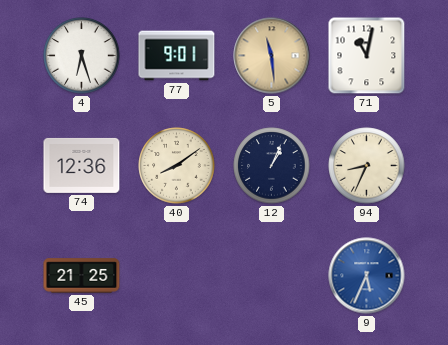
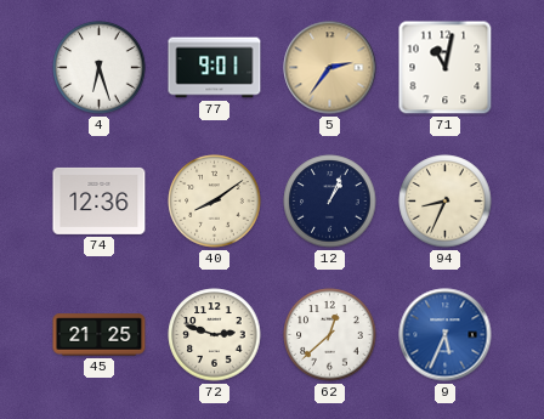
5: 11:29 -> 2:36 (330, 68)
72: none -> 2:48 (215, 335)
62: none -> 12:38 (330, 335)
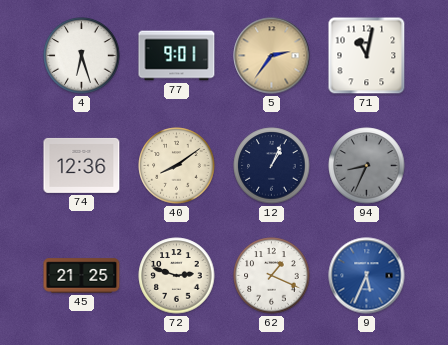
94 dial: cream -> grey (367, 166)
62: 12:38 -> 1:19 (272, 276)
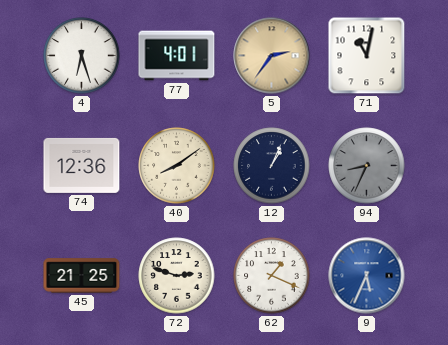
77: 9:01 -> 4:01 (177, 56)
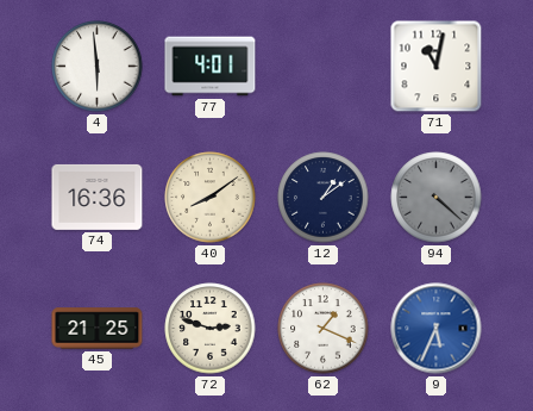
4: 6:27 -> 5:59 (98, 67)
5: 2:36 -> none (272, 56)
74: 12:36 -> 16:36 (98, 197)
12: 1:04 -> 1:09 (324, 198)
94: 8:34 -> 4:22 (437, 198)
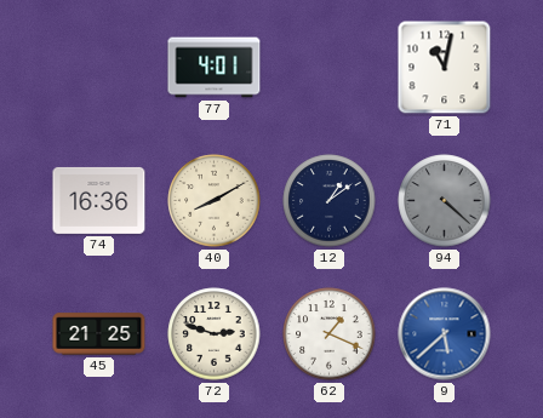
4: 5:59 -> none (98, 67)
40: 8:09 -> 8:10 (215, 201)
9: 5:34 -> 5:38 (445, 334)
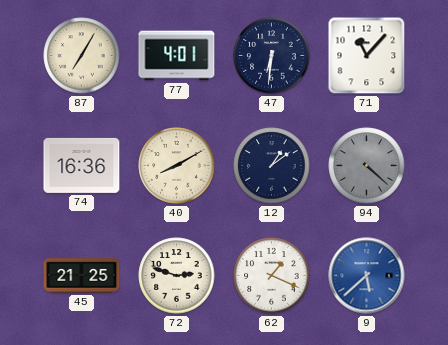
87: none -> 7:05 (82, 56)
47: none -> 6:31 (272, 56)
71: 11:02 -> 11:07 (367, 56)
